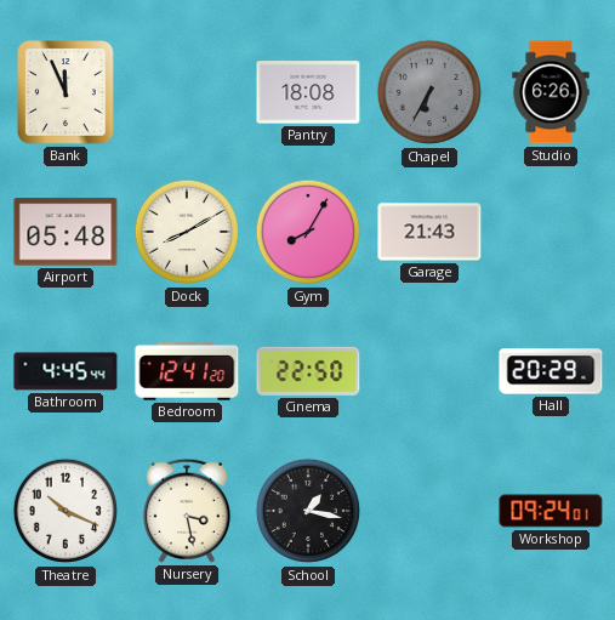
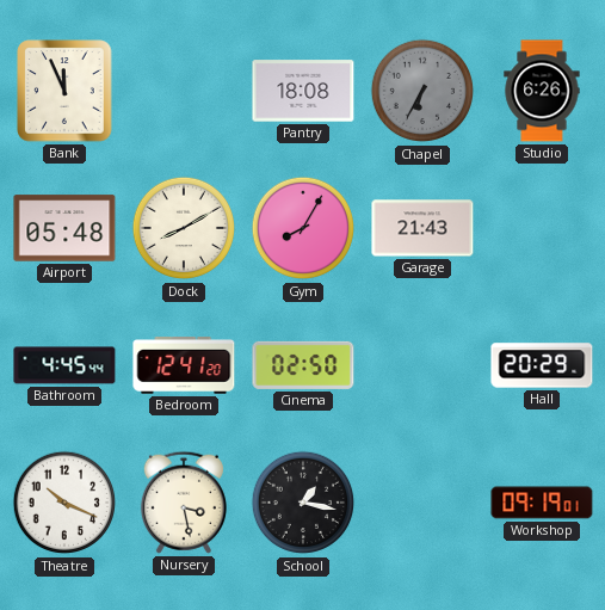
Cinema: 22:50 -> 02:50 (303, 365)
Workshop: 09:24 -> 09:19 (542, 503)
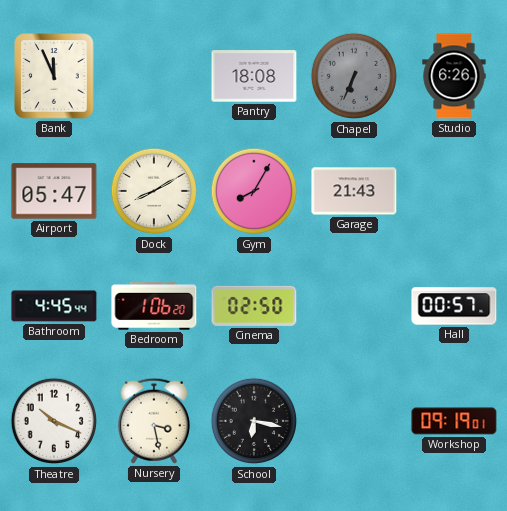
Chapel: 6:35 -> 6:34 (354, 76)
Airport: 05:48 -> 05:47 (54, 191)
Bedroom: 12:41 -> 1:06 (154, 307)
Hall: 20:29 -> 00:57 (454, 306)
School: 1:17 -> 6:17 (254, 421)
